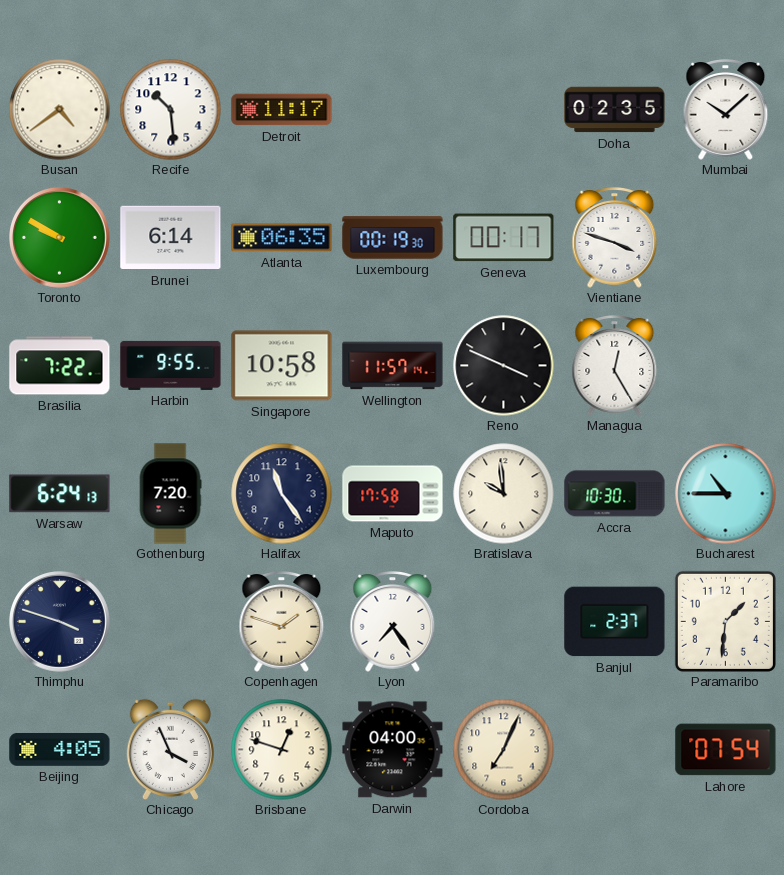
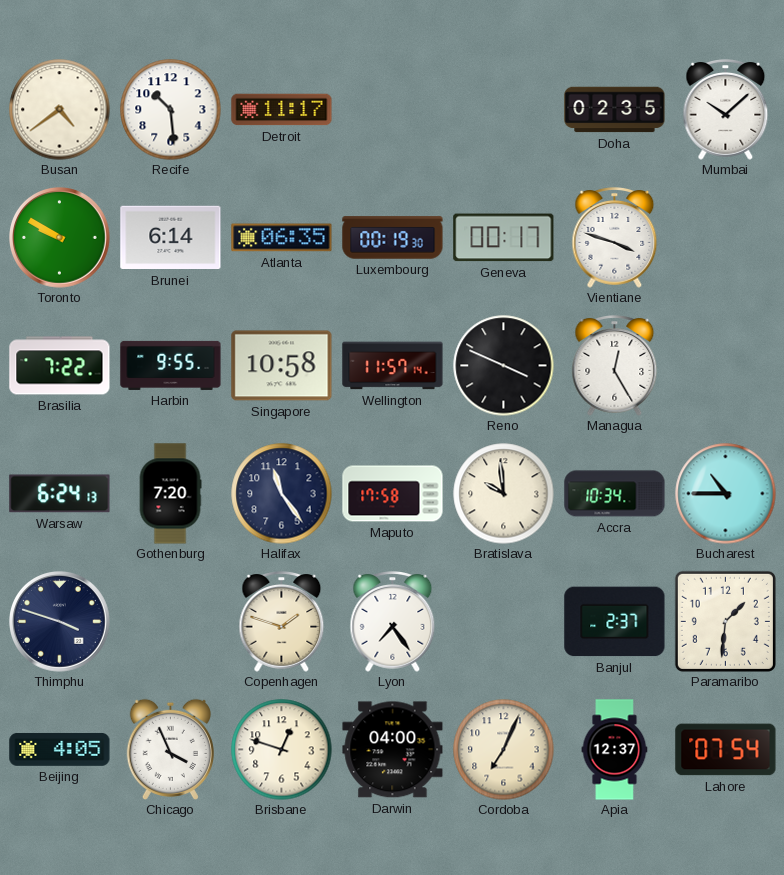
Accra: 10:30 -> 10:34 (615, 494)
Apia: none -> 12:37 (615, 750)
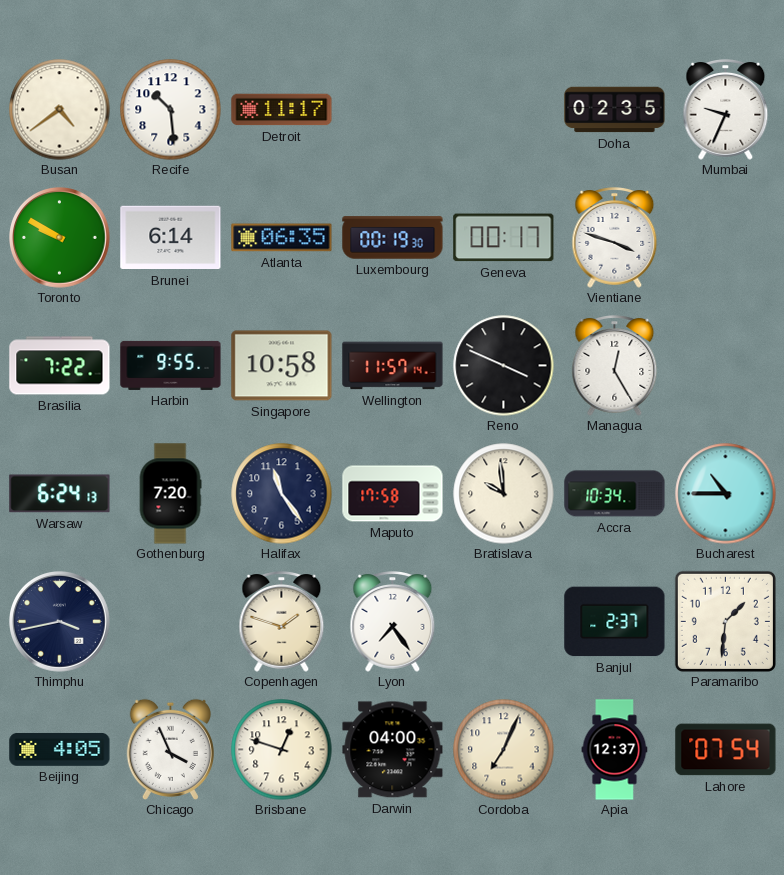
Mumbai: 10:08 -> 9:34 (726, 110)
Thimphu: 3:48 -> 3:43 (60, 622)
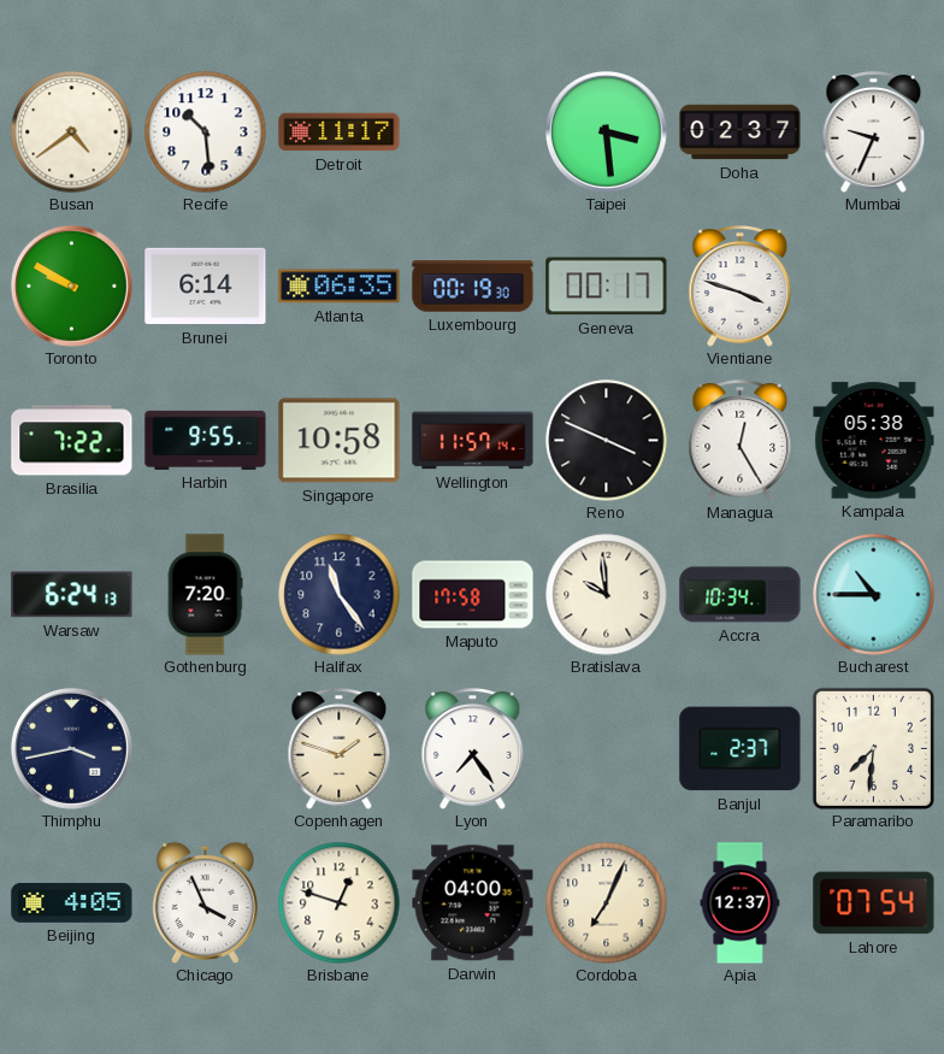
Taipei: none -> 3:29 (607, 133)
Doha: 02:35 -> 02:37 (741, 133)
Kampala: none -> 05:38 (874, 441)
Paramaribo: 1:31 -> 7:31 (873, 748)
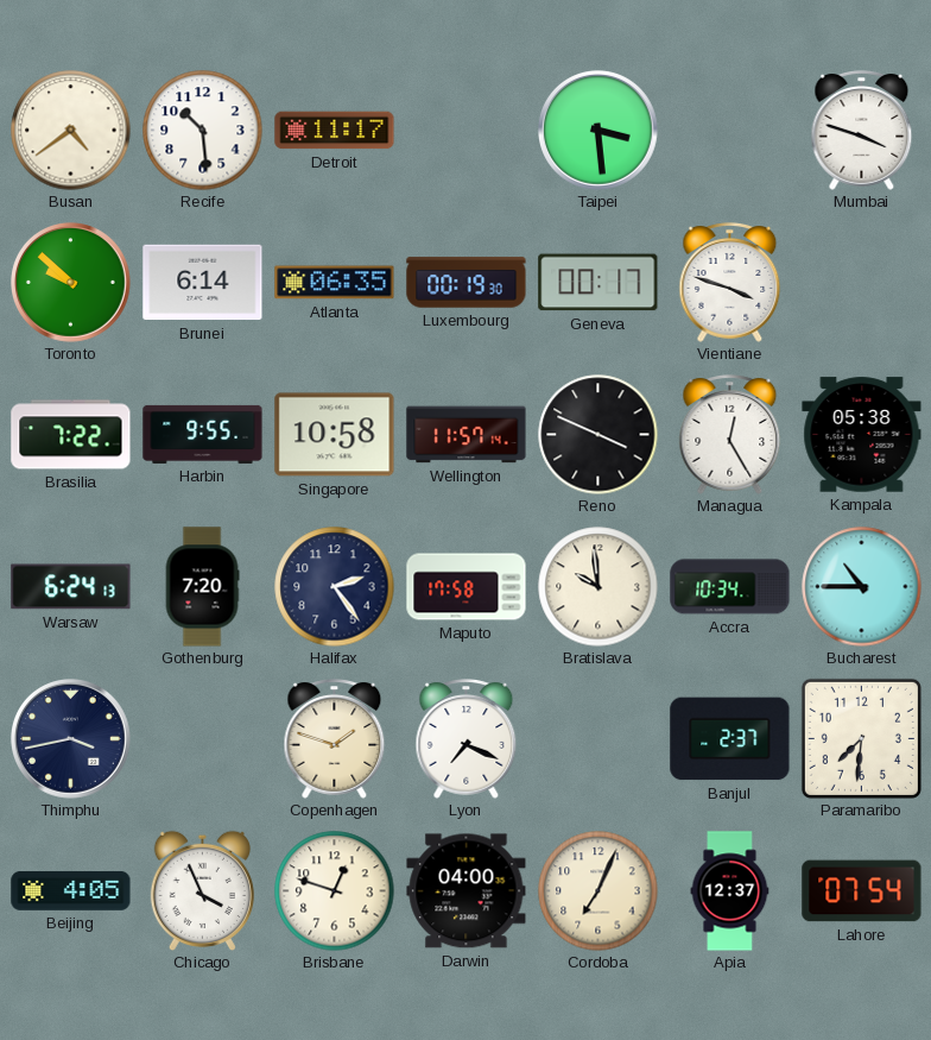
Doha: 02:37 -> none (741, 133)
Mumbai: 9:34 -> 3:48 (862, 131)
Toronto: 9:50 -> 9:52 (71, 283)
Halifax: 11:24 -> 2:24 (335, 587)
Lyon: 7:24 -> 7:19 (467, 739)
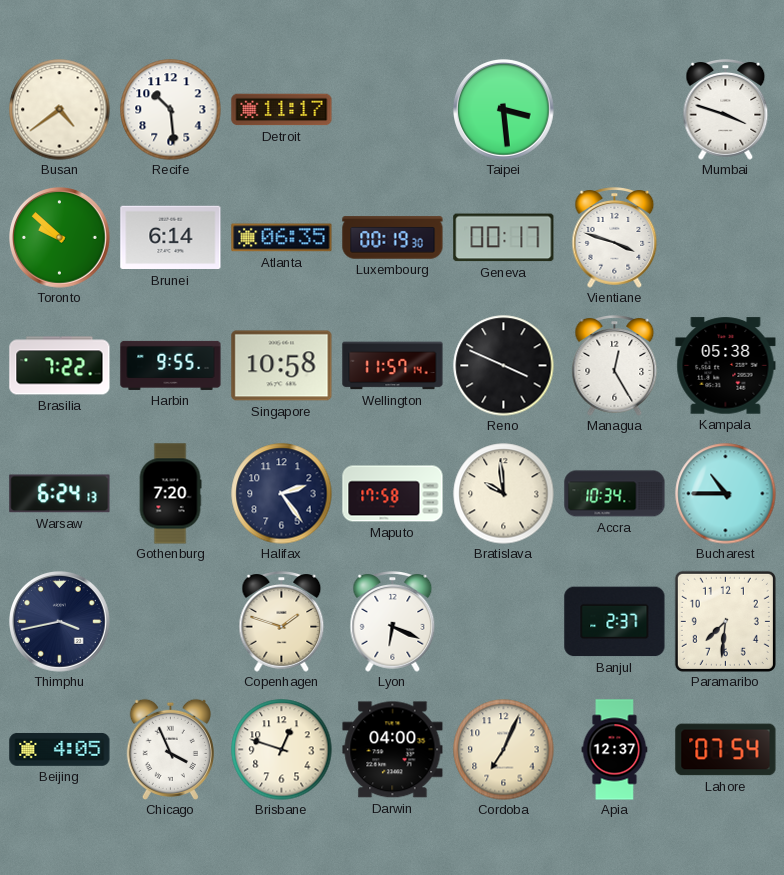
Lyon: 7:19 -> 6:19 (393, 622)
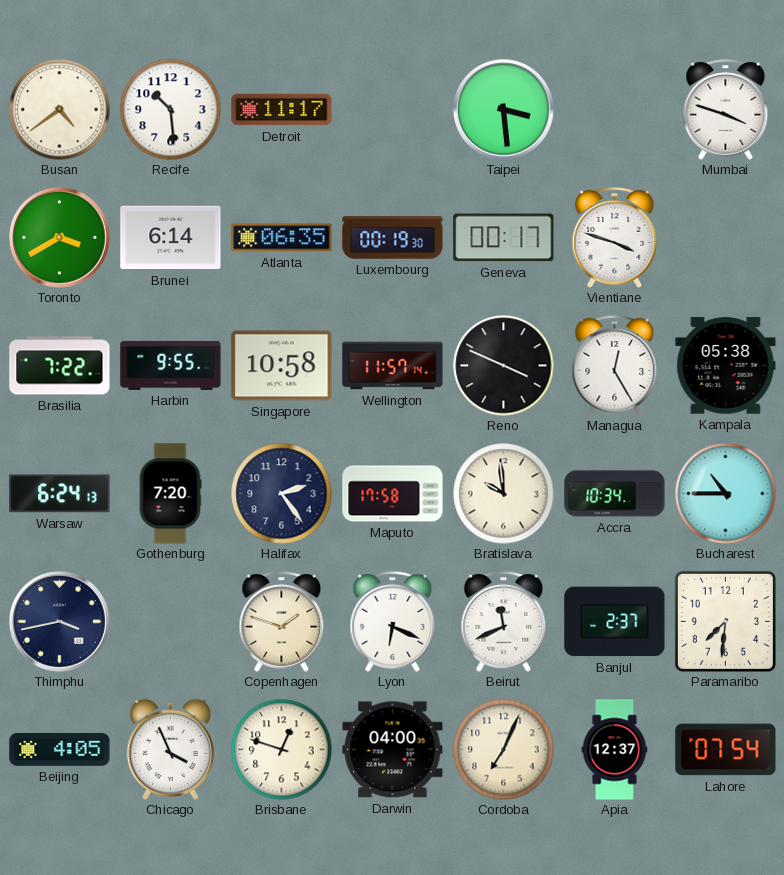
Toronto: 9:52 -> 3:40 (60, 238)
Beirut: none -> 11:41 (504, 622)
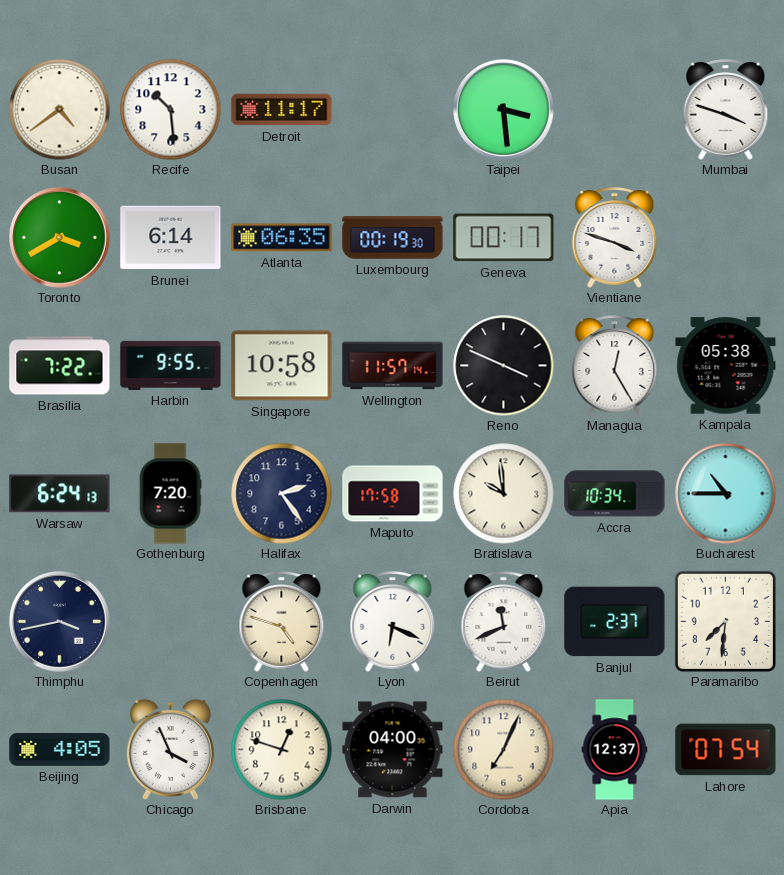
Copenhagen: 1:48 -> 4:48 (282, 622)
